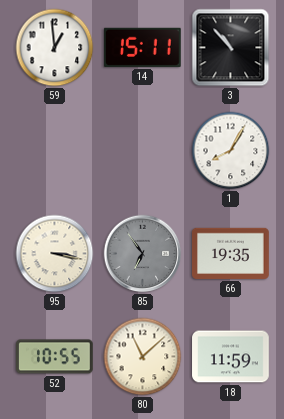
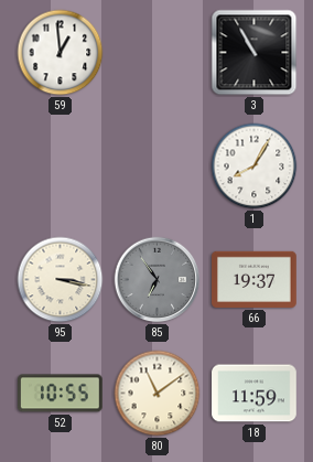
14: 15:11 -> none (142, 47)
3: 10:53 -> 10:55 (255, 53)
66: 19:35 -> 19:37 (255, 279)
80: 11:08 -> 11:09 (158, 394)
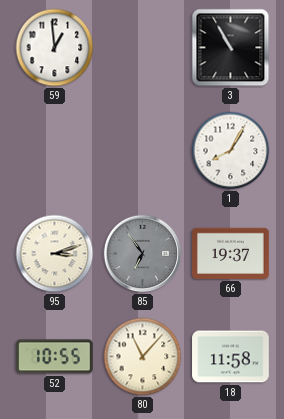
95: 3:17 -> 3:12 (55, 254)
80: 11:09 -> 11:07 (143, 357)
18: 11:59 -> 11:58 (231, 357)
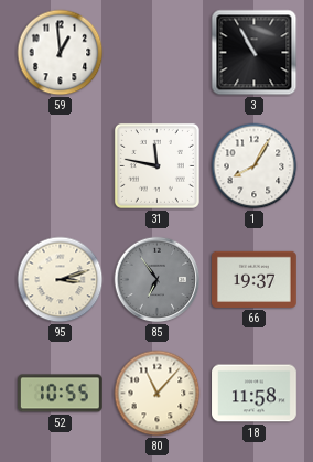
31: none -> 11:47 (156, 165)
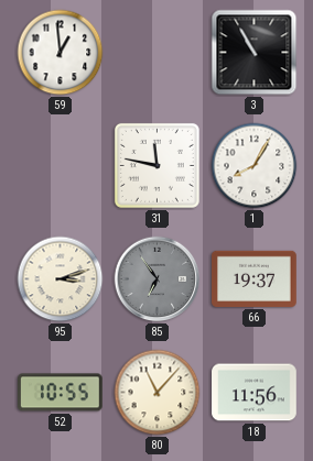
18: 11:58 -> 11:56 (255, 393)
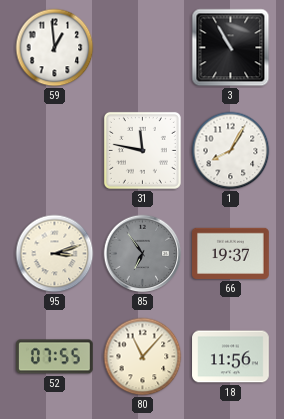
52: 10:55 -> 07:55 (55, 357)
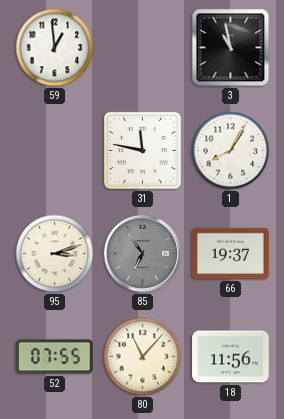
3: 10:55 -> 10:58 (231, 48)
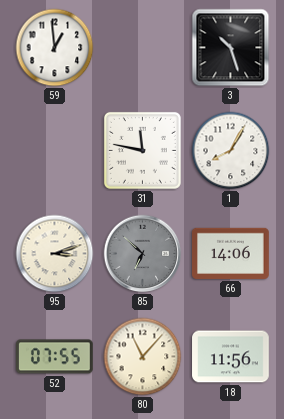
3: 10:58 -> 10:27 (231, 48)
85: 6:54 -> 6:52 (143, 254)
66: 19:37 -> 14:06 (231, 253)
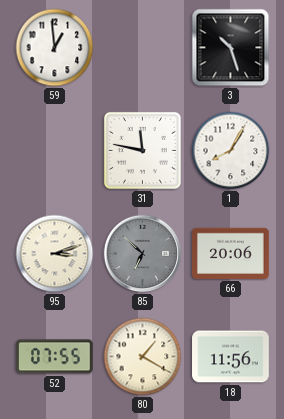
66: 14:06 -> 20:06 (231, 253)
80: 11:07 -> 1:20 (143, 357)
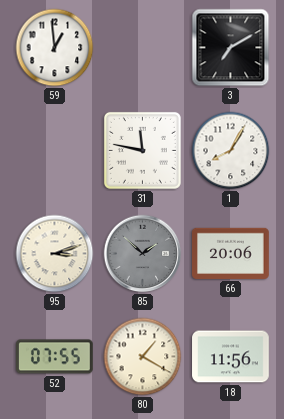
3: 10:27 -> 7:10 (231, 48)
85: 6:52 -> 1:52 (143, 254)
